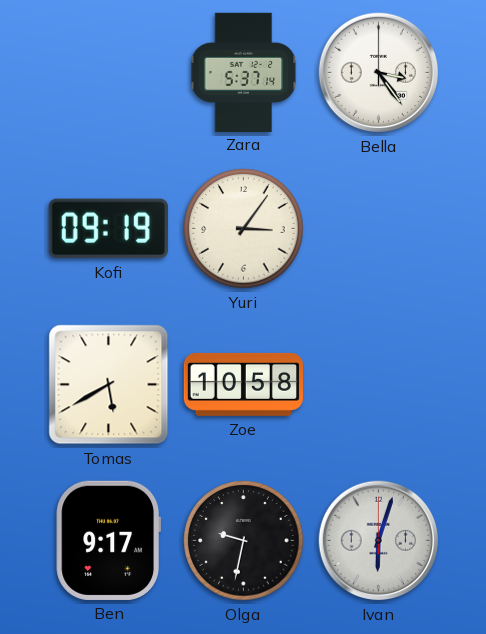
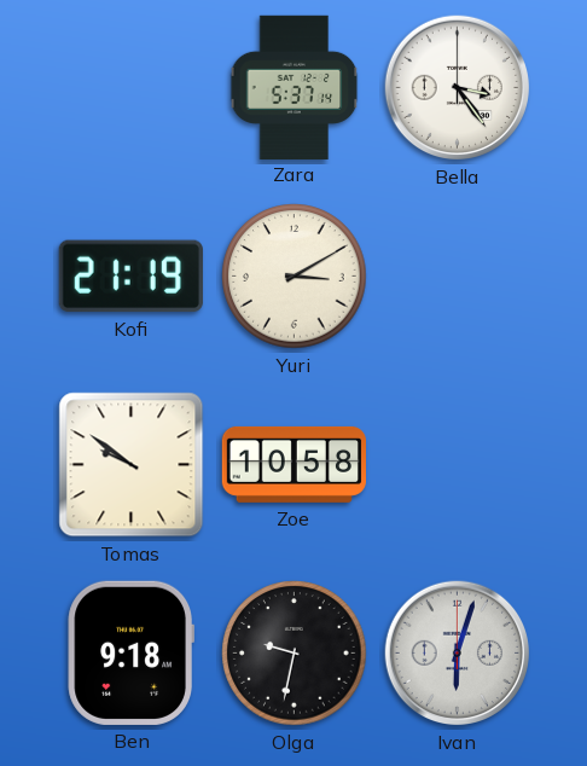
Kofi: 09:19 -> 21:19 (130, 277)
Yuri: 3:06 -> 3:10 (295, 277)
Tomas: 5:40 -> 9:51 (132, 465)
Ben: 9:17 -> 9:18 (130, 652)
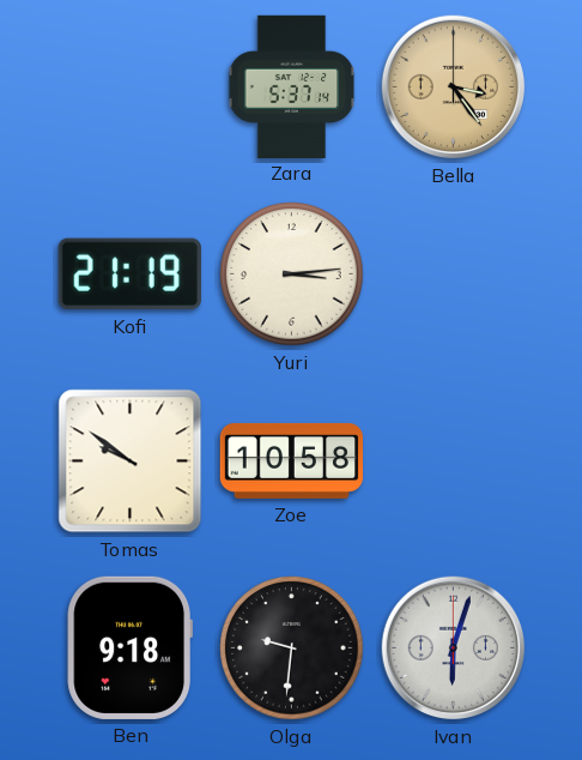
Bella dial: white -> champagne (454, 88)
Yuri: 3:10 -> 3:14 (292, 275)
Olga: 9:32 -> 9:31 (292, 649)
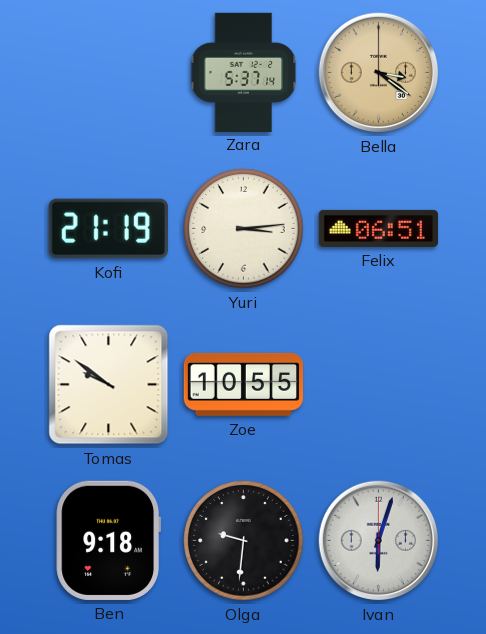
Bella: 3:24 -> 3:21 (379, 73)
Felix: none -> 06:51 (378, 228)
Zoe: 10:58 -> 10:55 (243, 384)
